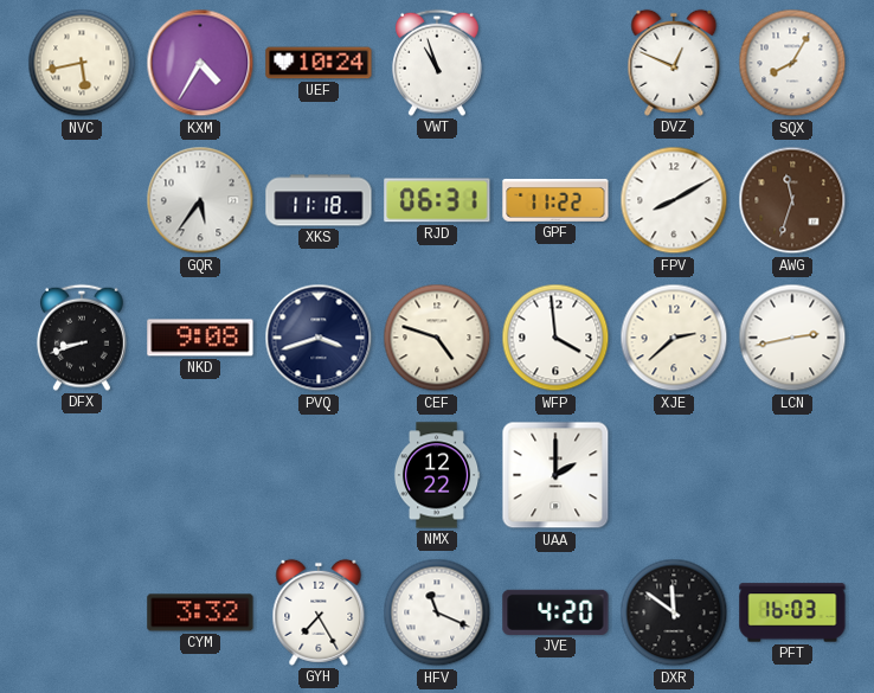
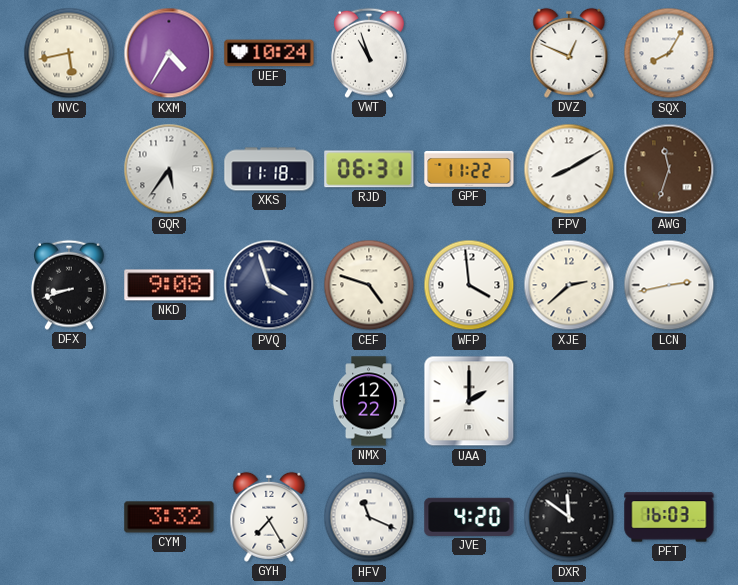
PVQ: 3:42 -> 3:57 (269, 285)
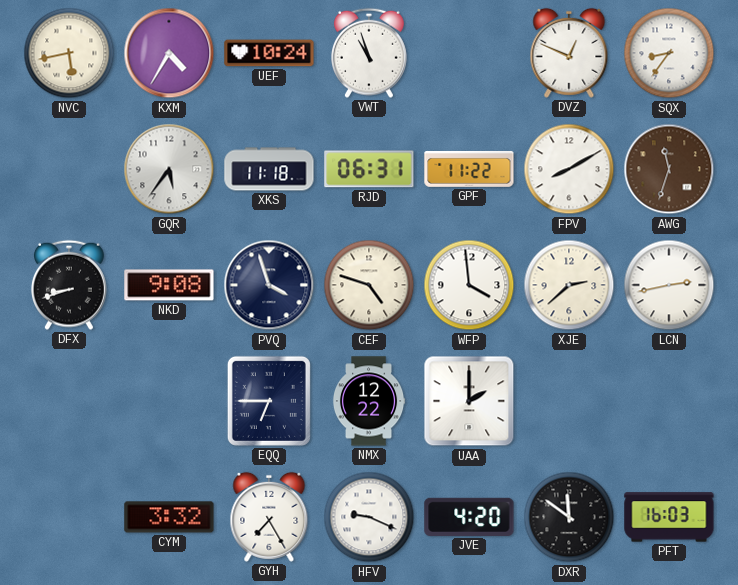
SQX: 8:05 -> 8:36 (669, 53)
EQQ: none -> 6:45 (269, 401)
HFV: 11:19 -> 9:19 (369, 517)
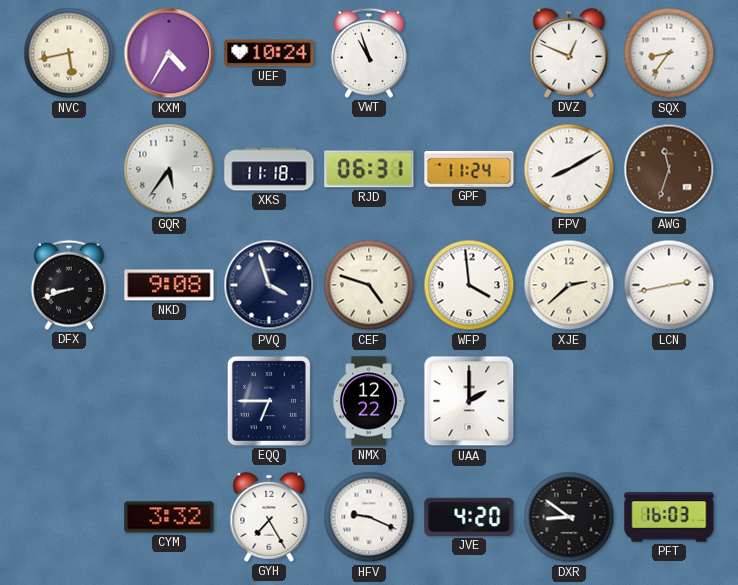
GPF: 11:22 -> 11:24 (469, 169)
DXR: 11:51 -> 8:51 (569, 517)
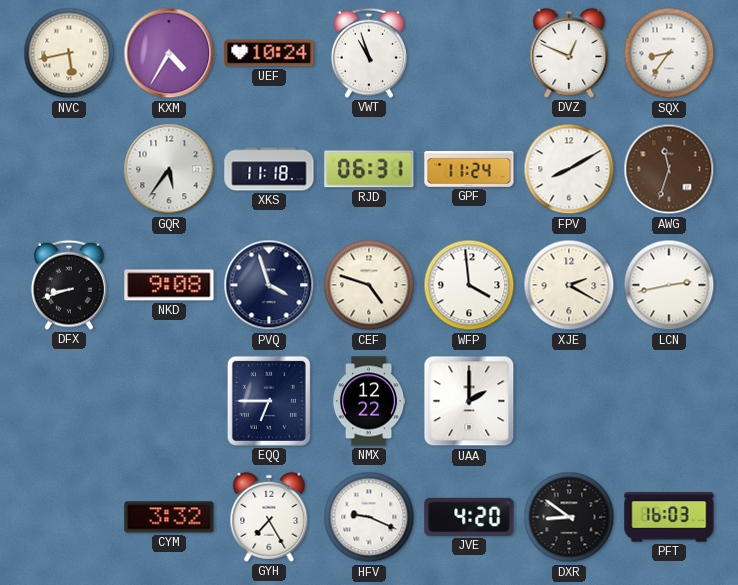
XJE: 2:38 -> 2:20 (569, 285)
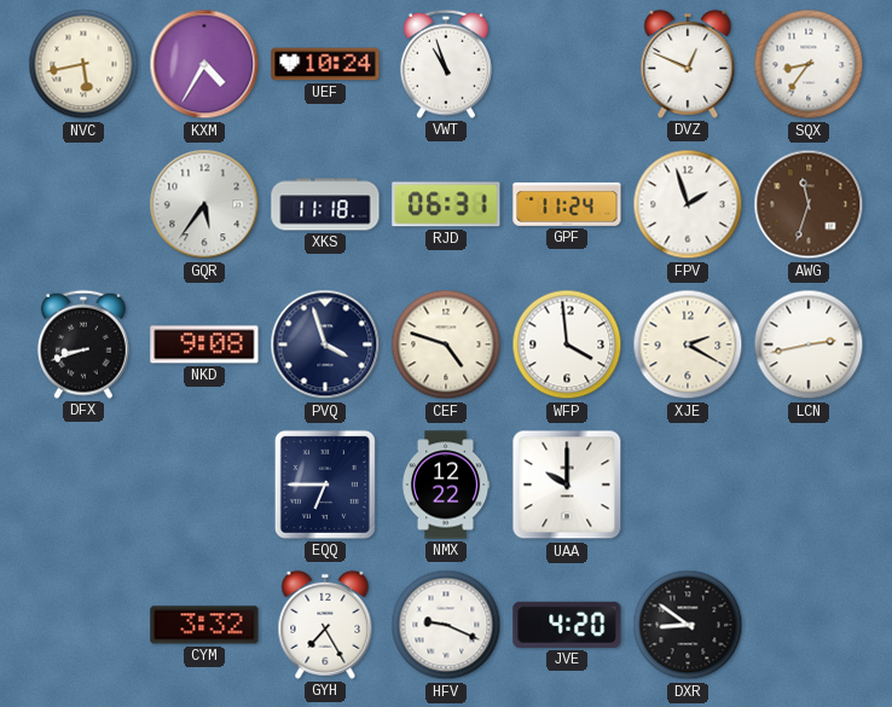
FPV: 8:10 -> 1:57 (688, 204)
UAA: 2:00 -> 10:00 (567, 485)
PFT: 16:03 -> none (669, 517)
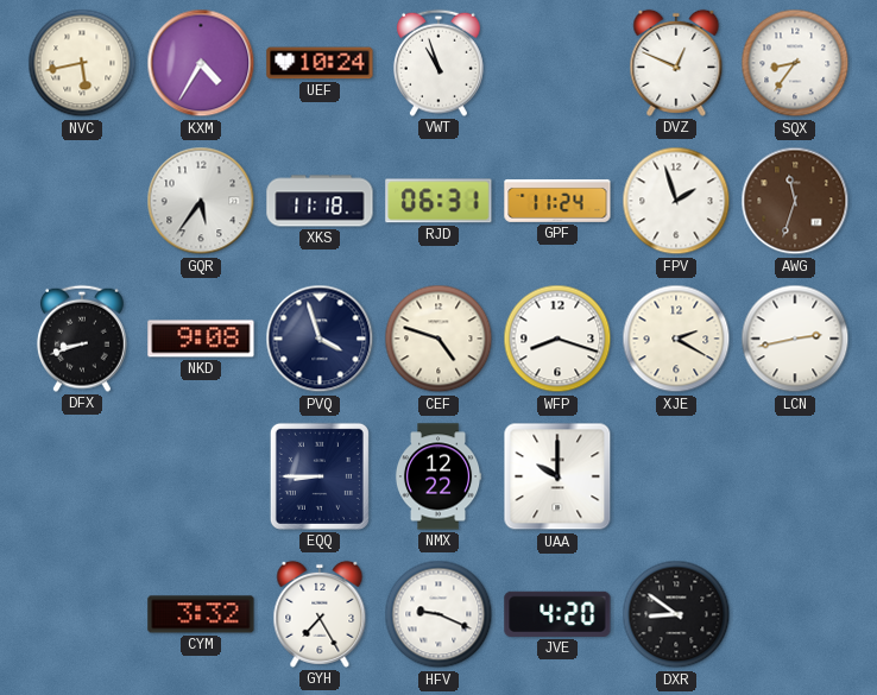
WFP: 3:59 -> 8:18 (557, 339)
EQQ: 6:45 -> 8:45 (320, 476)
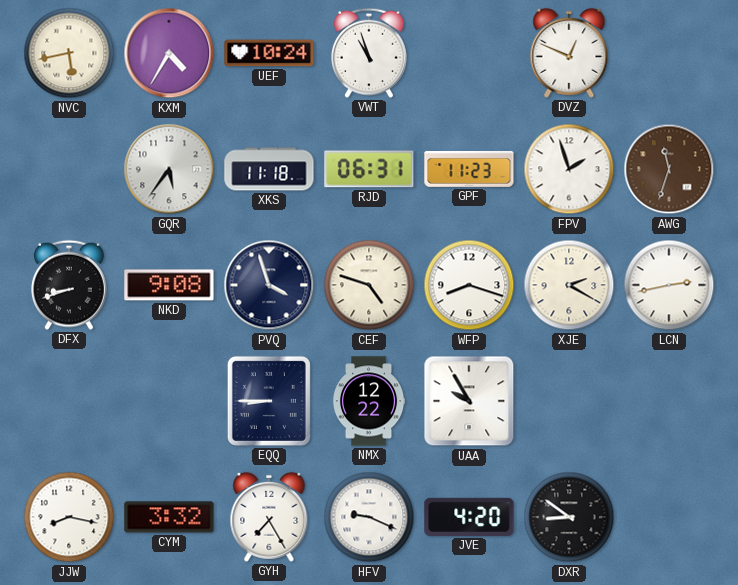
SQX: 8:36 -> none (795, 63)
GPF: 11:24 -> 11:23 (469, 169)
UAA: 10:00 -> 9:55 (469, 401)
JJW: none -> 8:17 (69, 517)
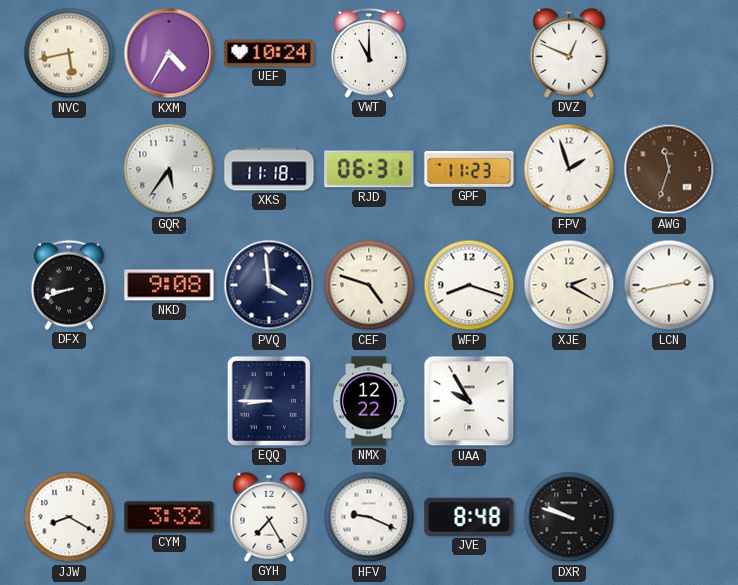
VWT: 10:57 -> 11:00 (369, 53)
PVQ: 3:57 -> 3:59 (269, 285)
JJW: 8:17 -> 8:20 (69, 517)
JVE: 4:20 -> 8:48 (469, 517)
DXR: 8:51 -> 9:48 (569, 517)
